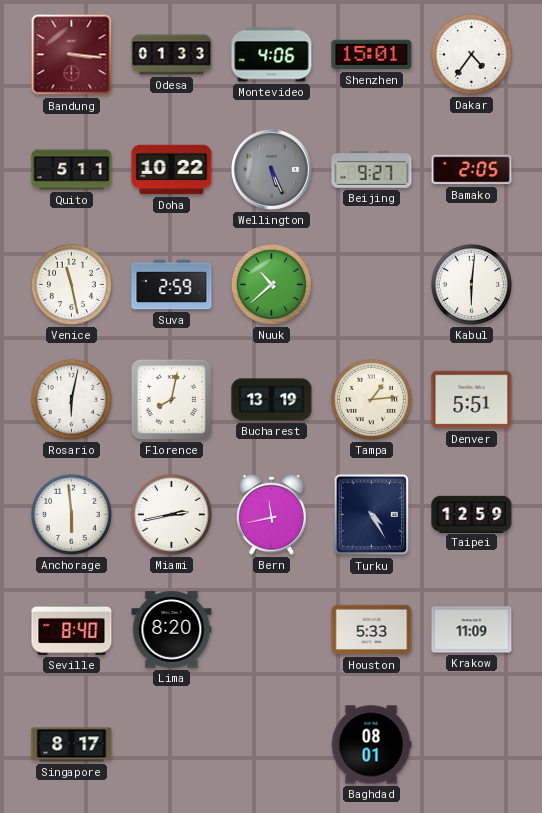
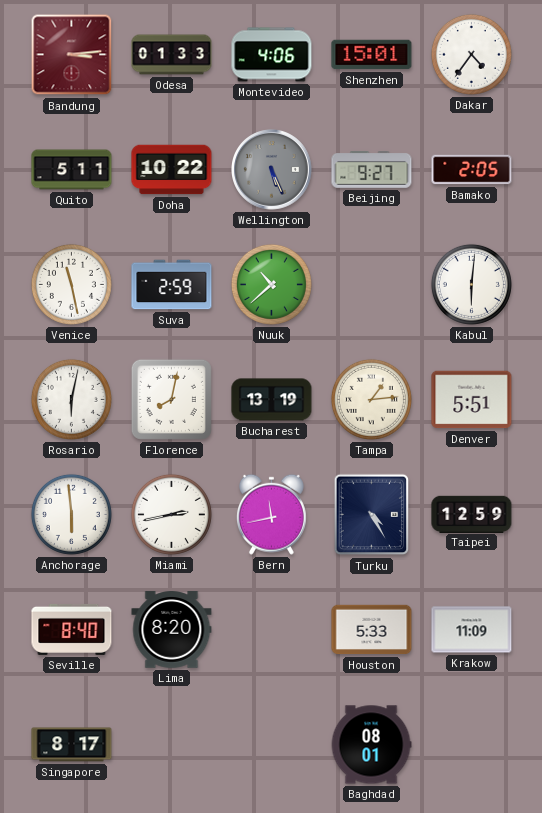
Bandung: 3:16 -> 3:14 (72, 55)
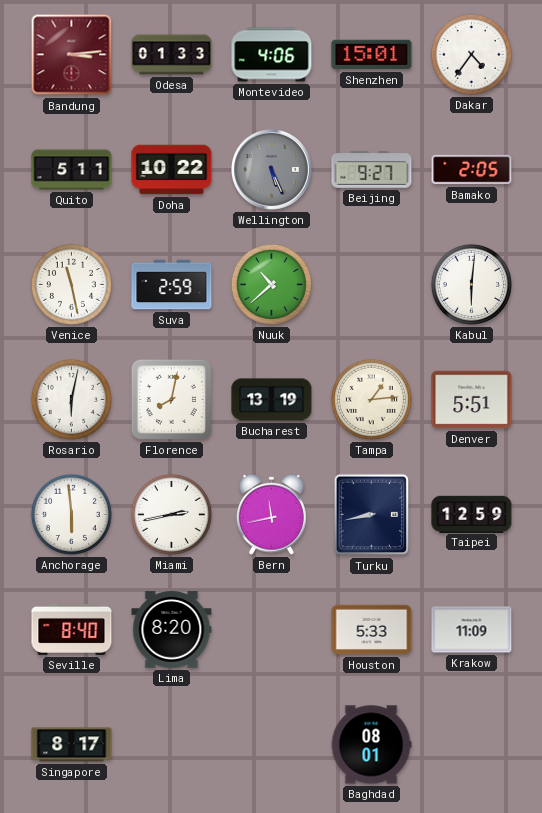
Turku: 4:25 -> 8:43 (372, 515)
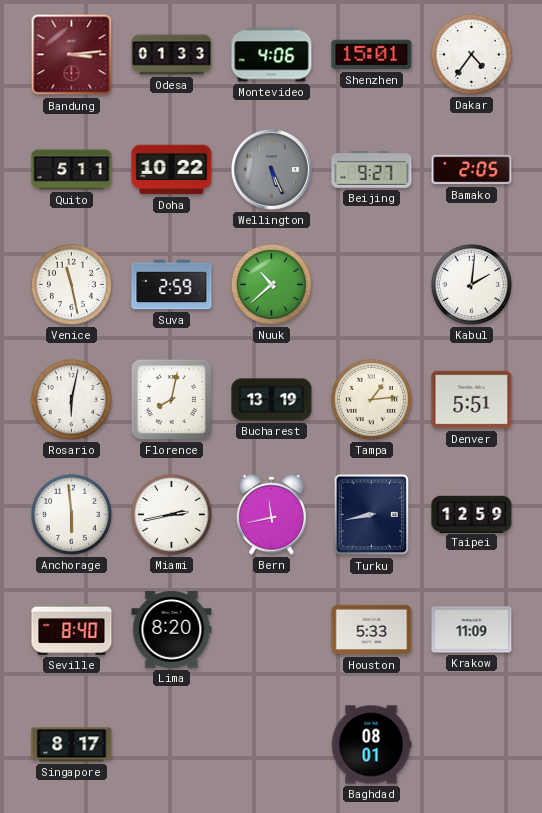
Kabul: 6:01 -> 2:01 (471, 284)
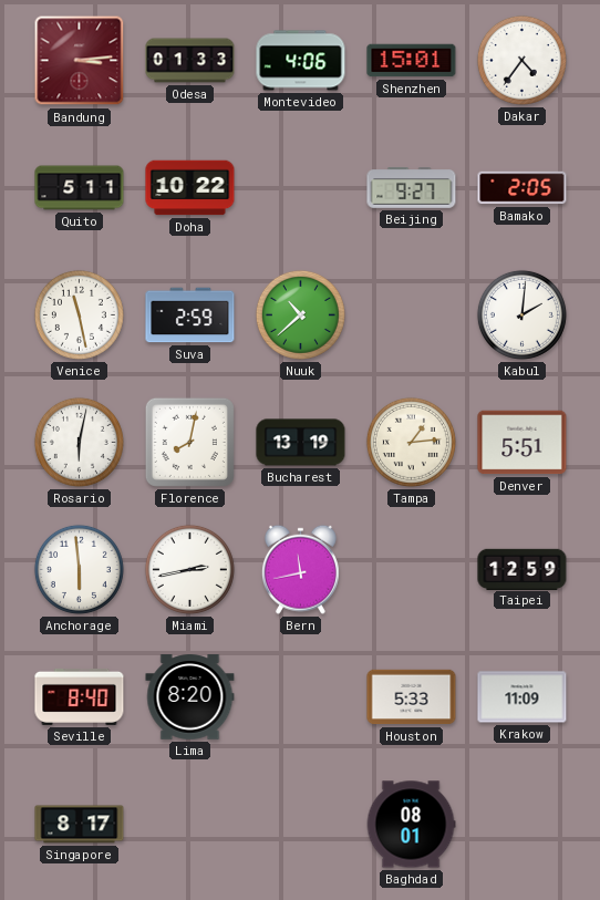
Wellington: 5:26 -> none (272, 170)
Turku: 8:43 -> none (372, 515)
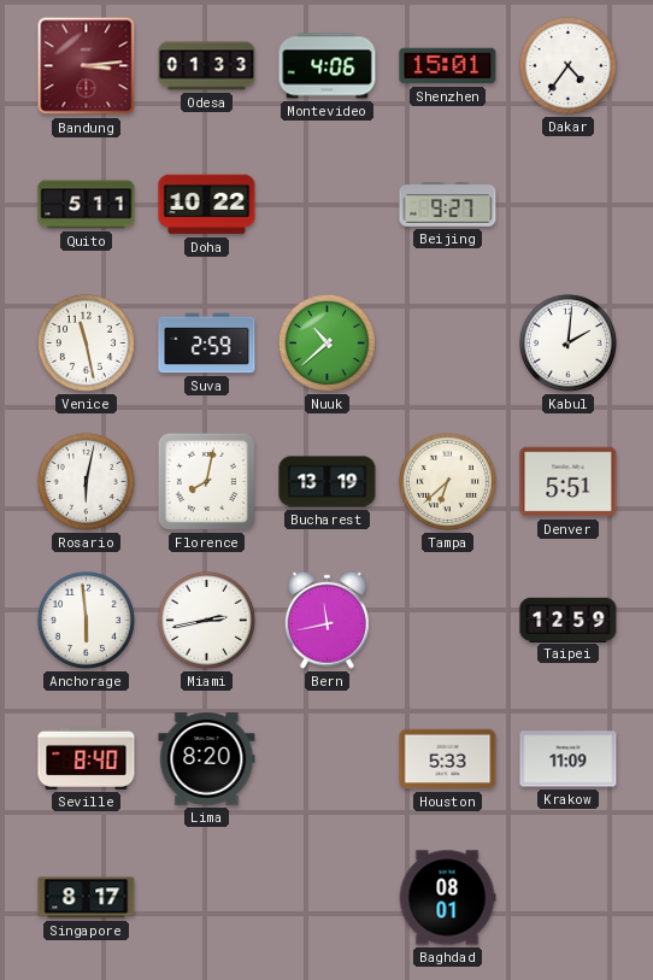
Bamako: 2:05 -> none (523, 188)
Tampa: 1:14 -> 6:38 (447, 481)
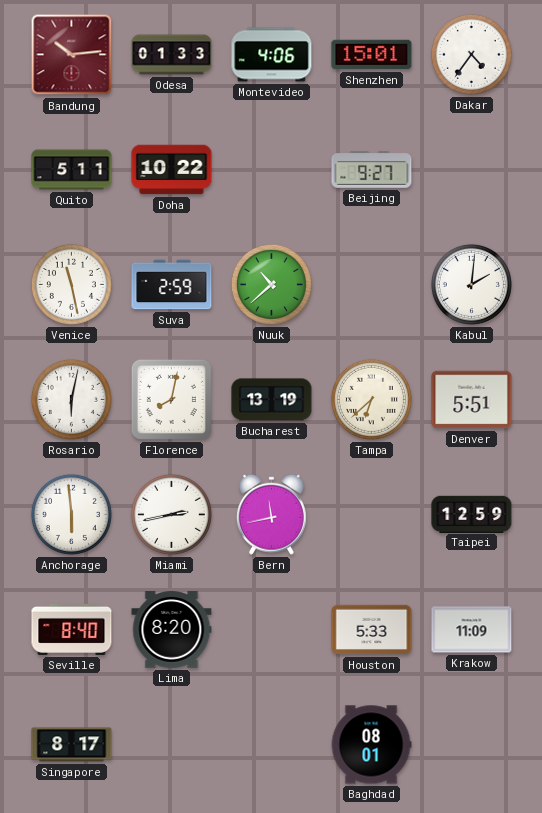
Bandung: 3:14 -> 10:14 (72, 55)
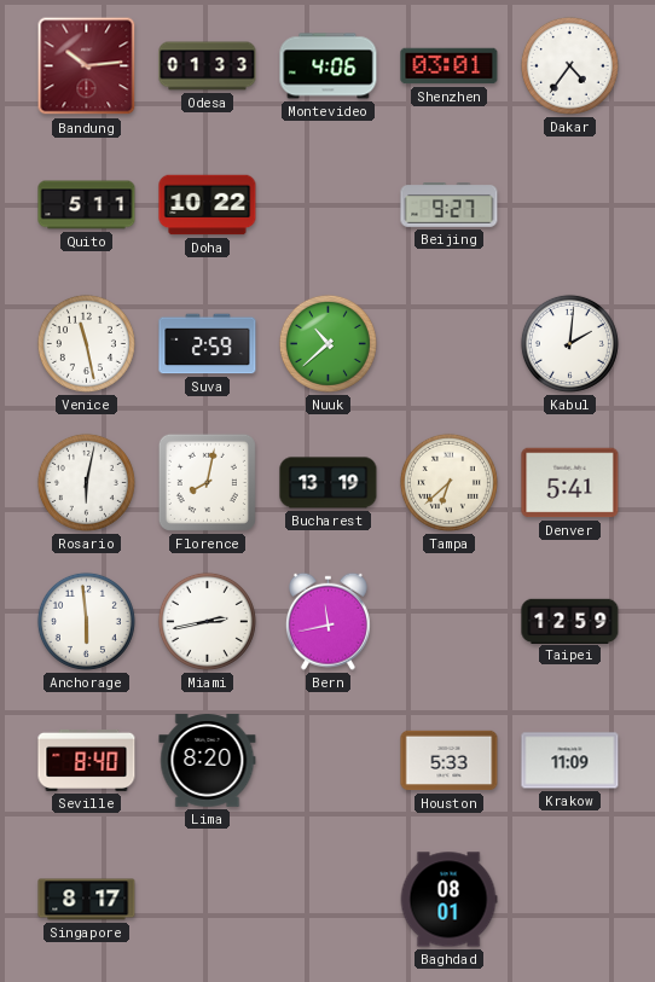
Shenzhen: 15:01 -> 03:01 (450, 66)
Denver: 5:51 -> 5:41 (570, 483)
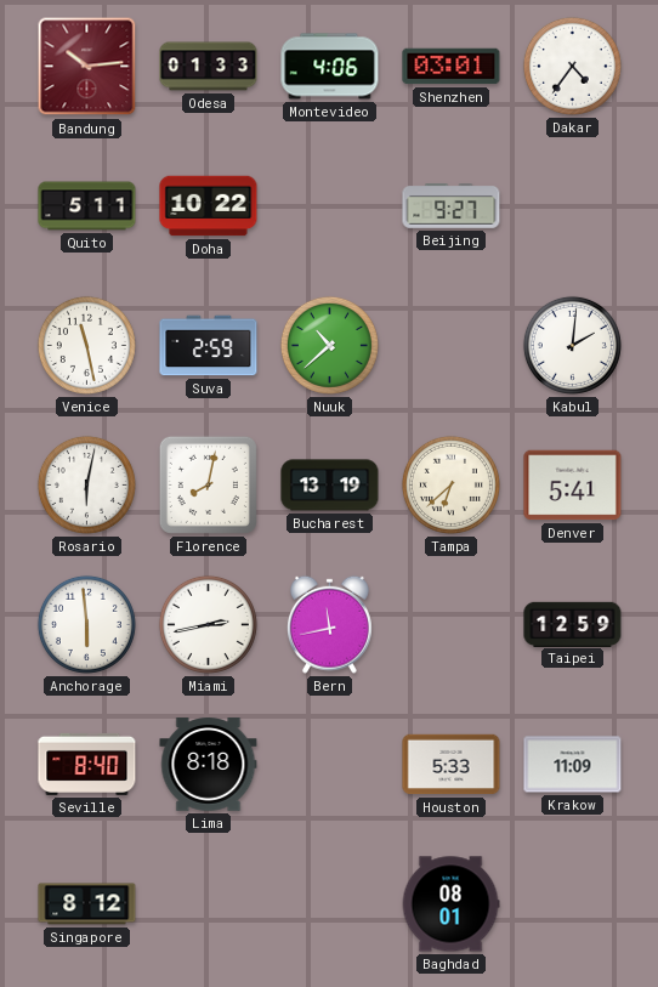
Lima: 8:20 -> 8:18 (209, 765)
Singapore: 8:17 -> 8:12 (87, 904)
